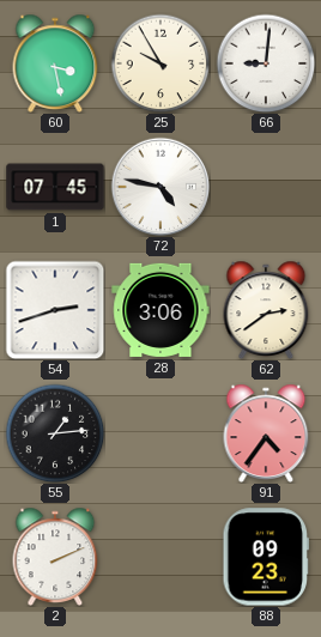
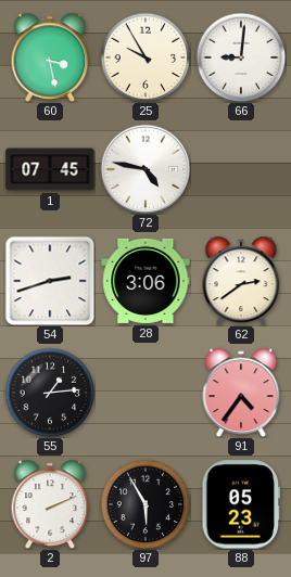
97: none -> 5:55 (145, 504)
88: 09:23 -> 05:23 (240, 504)
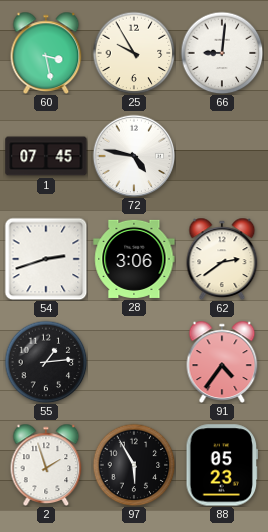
2: 2:11 -> 1:57 (46, 464)
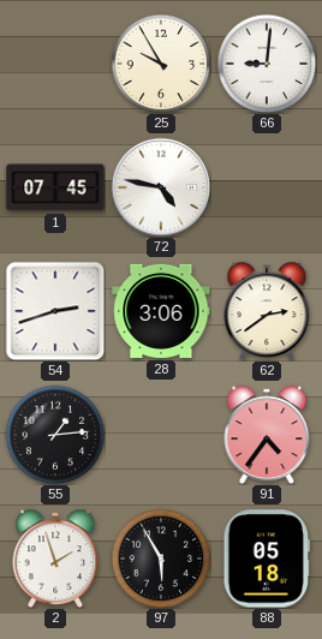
60: 3:28 -> none (46, 52)
88: 05:23 -> 05:18 (266, 559)
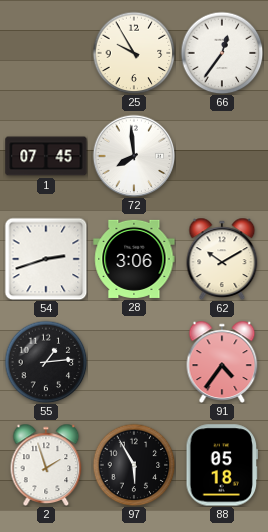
66: 9:01 -> 12:36 (222, 53)
72: 4:47 -> 7:59 (134, 156)
62: 2:39 -> 10:10 (222, 258)
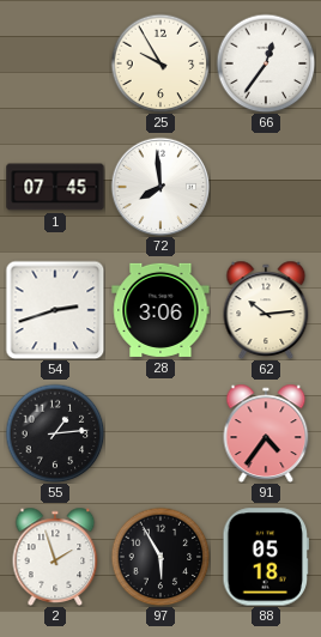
62: 10:10 -> 10:14 (266, 309)
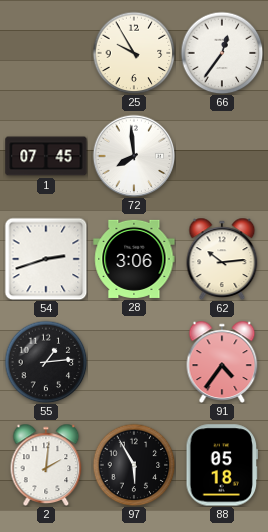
2: 1:57 -> 2:01 (46, 464)
